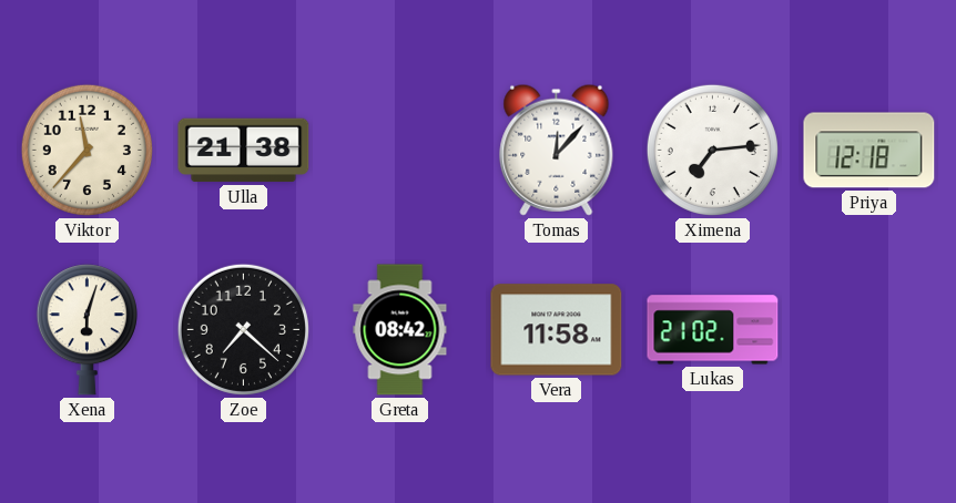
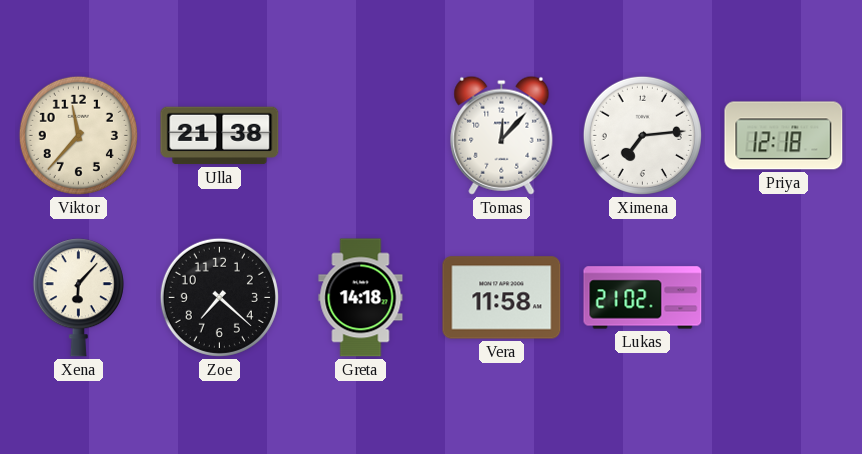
Xena: 6:03 -> 6:07 (78, 298)
Greta: 08:42 -> 14:18 (361, 298)
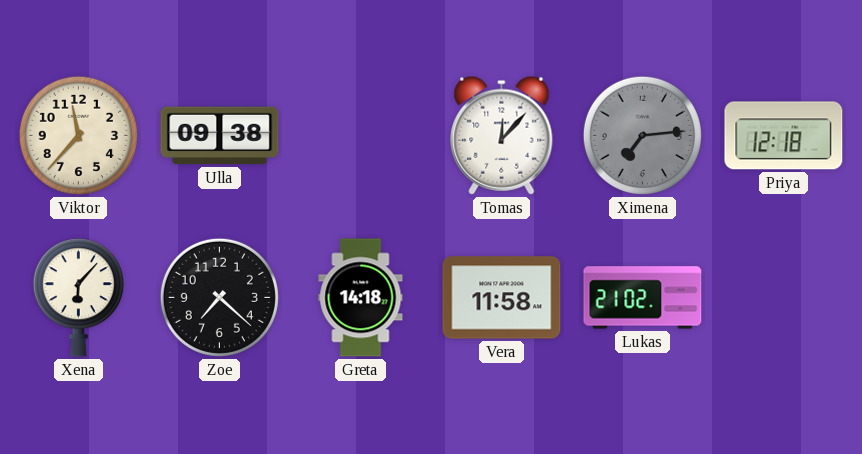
Ulla: 21:38 -> 09:38 (220, 136)
Ximena dial: white -> grey (642, 135)
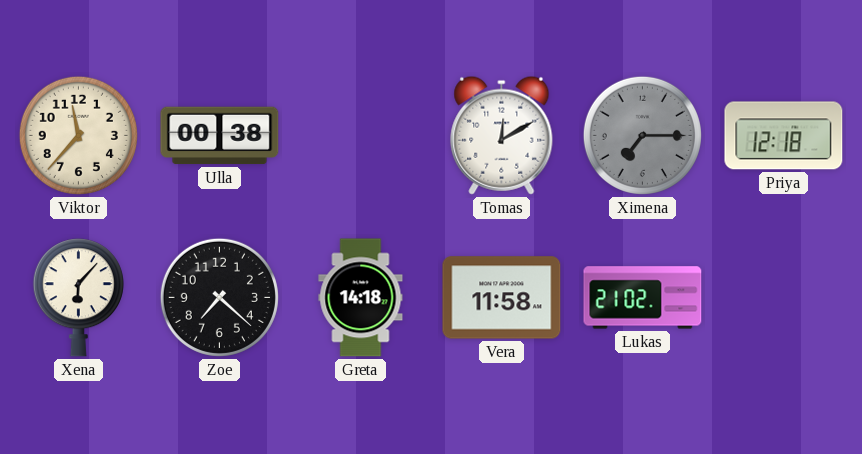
Ulla: 09:38 -> 00:38 (220, 136)
Tomas: 12:07 -> 12:10 (502, 135)
Ximena: 7:14 -> 7:15 (642, 135)
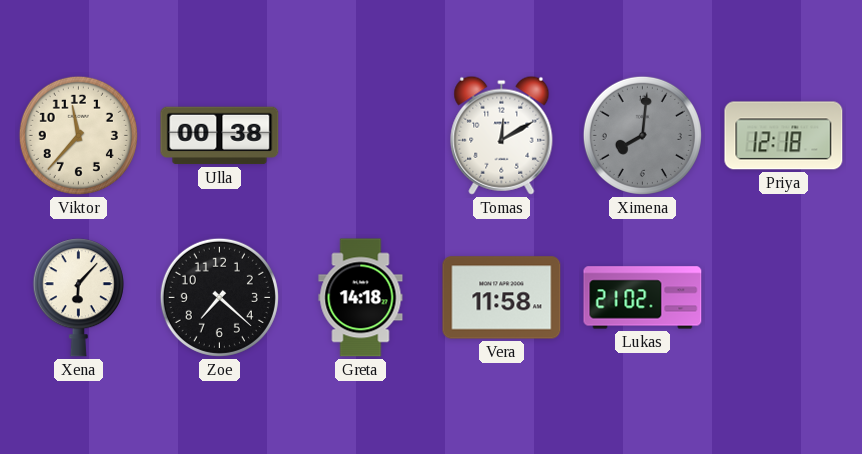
Ximena: 7:15 -> 8:01 (642, 135)
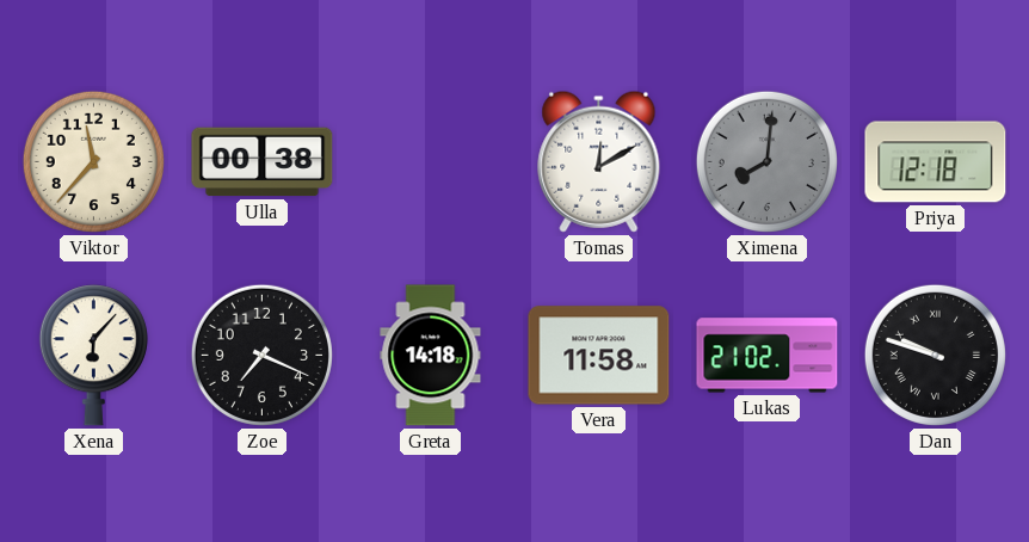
Zoe: 7:22 -> 7:19 (261, 355)
Dan: none -> 9:48 (935, 355)
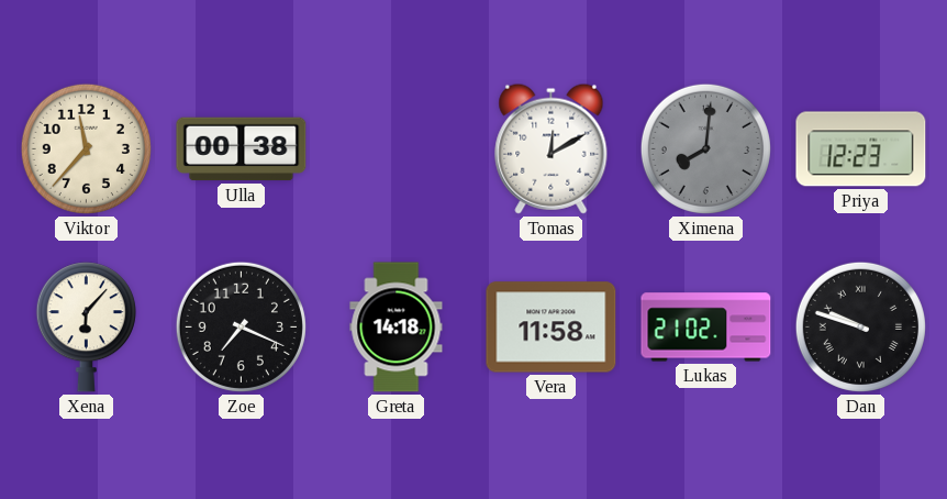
Priya: 12:18 -> 12:23 (861, 149)
